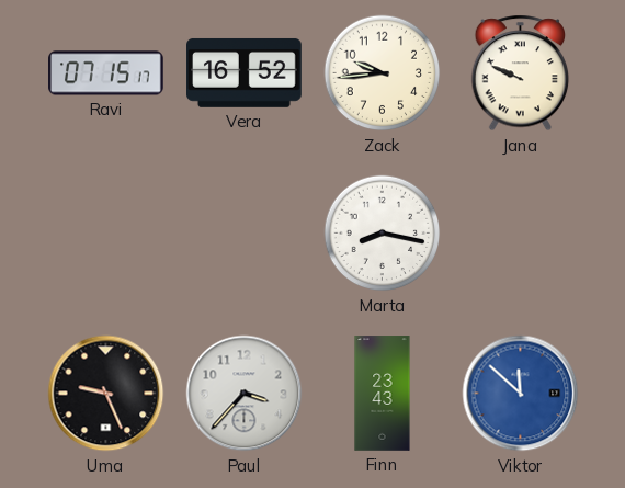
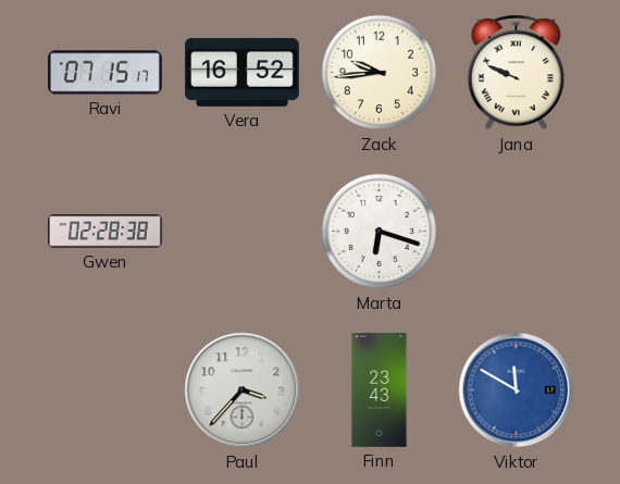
Gwen: none -> 02:28 (106, 232)
Marta: 8:17 -> 6:18 (380, 232)
Uma: 9:26 -> none (106, 394)
Viktor: 11:52 -> 11:50 (517, 390)
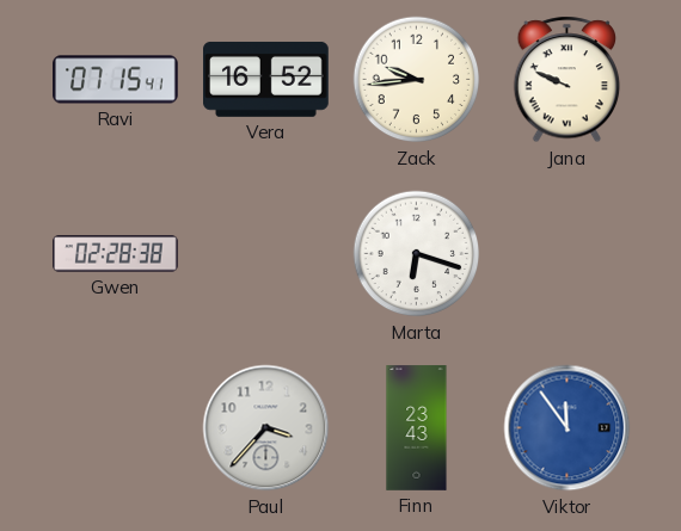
Ravi: 07:15:17 -> 07:15:41 (116, 80)
Viktor: 11:50 -> 11:54 (567, 428)
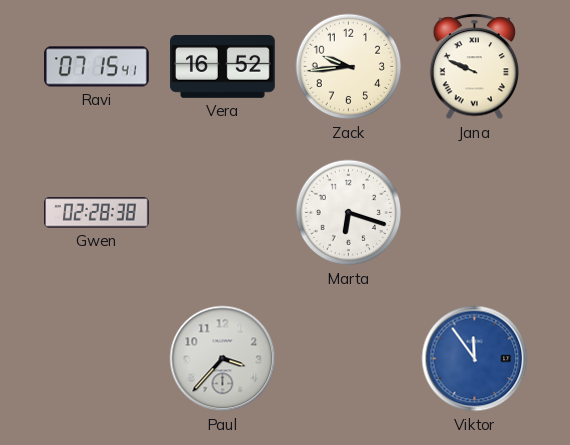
Finn: 23:43 -> none (417, 428)
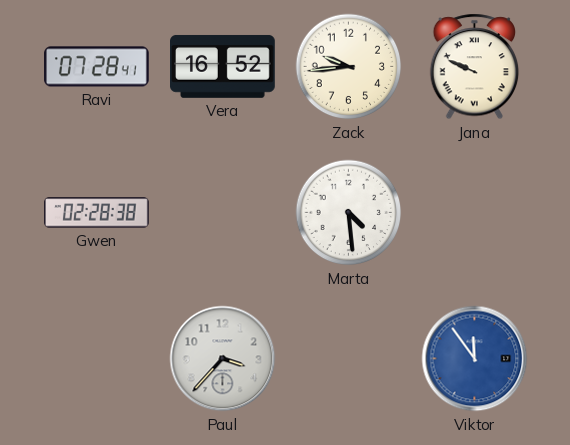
Ravi: 07:15 -> 07:28 (97, 67)
Marta: 6:18 -> 4:29 (349, 213)
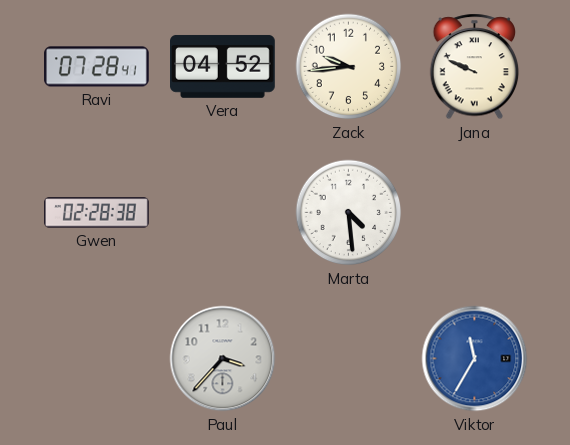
Vera: 16:52 -> 04:52 (223, 66)
Viktor: 11:54 -> 11:35 (475, 359)
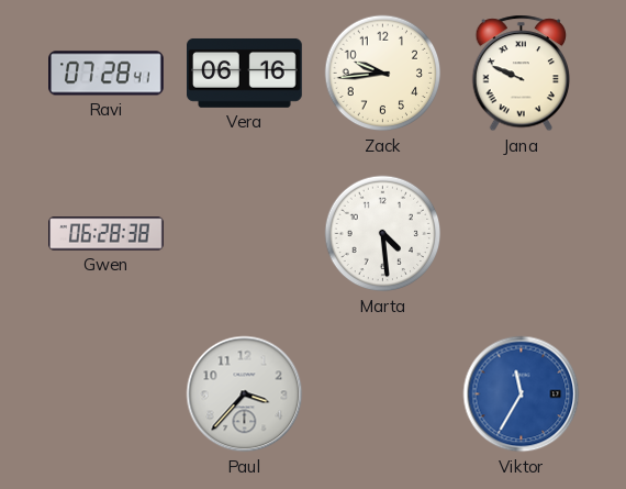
Vera: 04:52 -> 06:16 (245, 73)
Gwen: 02:28 -> 06:28 (107, 234)
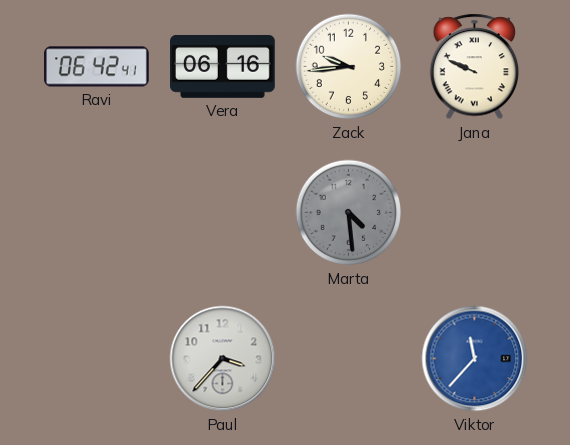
Ravi: 07:28 -> 06:42 (97, 67)
Gwen: 06:28 -> none (107, 234)
Marta dial: white -> grey (349, 213)
Viktor: 11:35 -> 11:37 (475, 359)
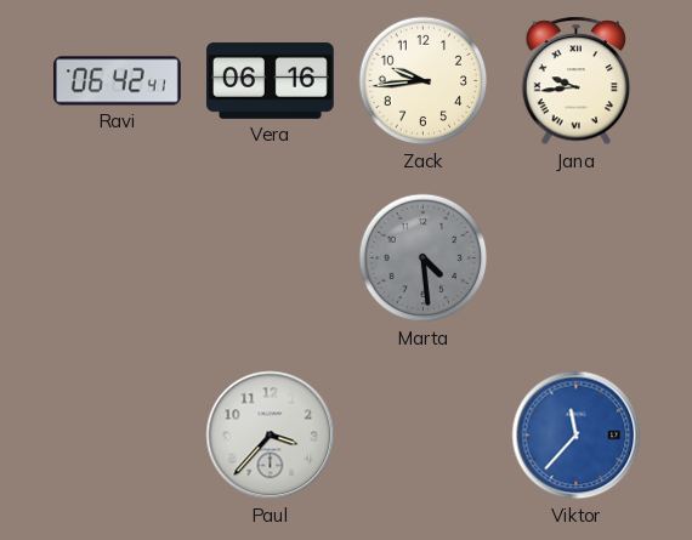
Jana: 9:49 -> 9:44 (577, 81)
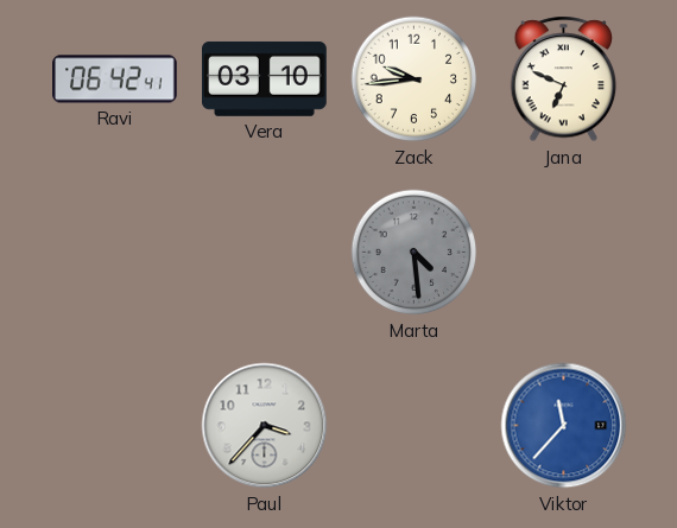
Vera: 06:16 -> 03:10 (265, 78)
Jana: 9:44 -> 6:49 (564, 79)
